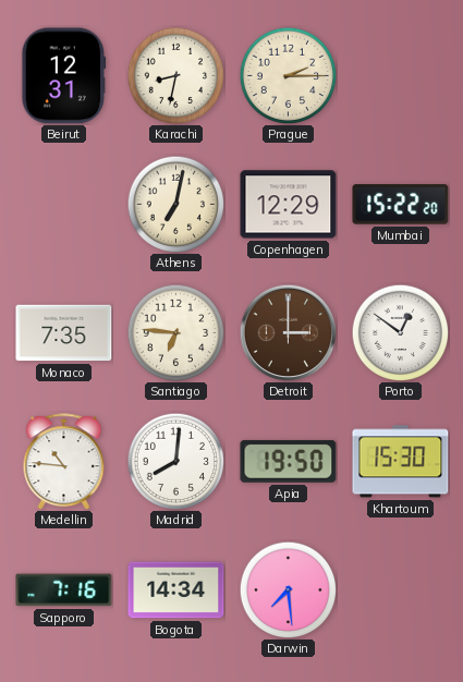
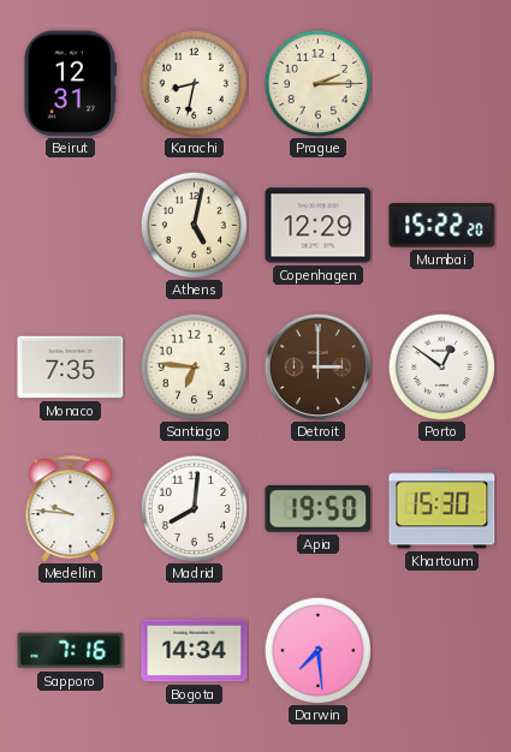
Athens: 7:02 -> 5:02 (194, 225)
Medellin: 10:46 -> 9:46 (71, 509)
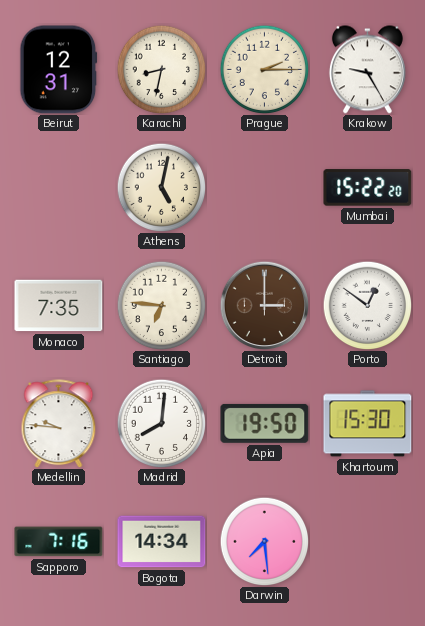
Krakow: none -> 9:25 (367, 70)
Copenhagen: 12:29 -> none (319, 226)
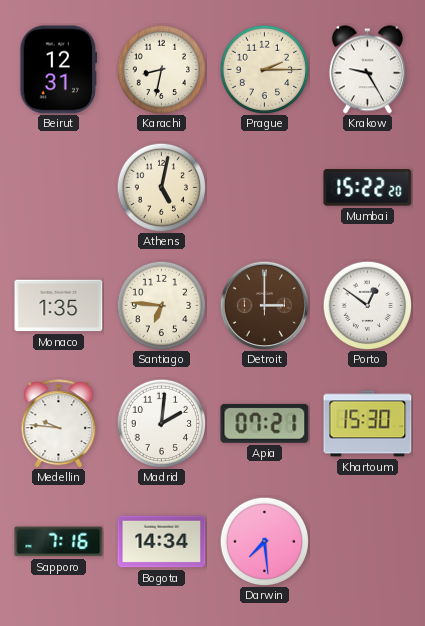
Monaco: 7:35 -> 1:35 (59, 306)
Madrid: 8:01 -> 2:01 (161, 423)
Apia: 19:50 -> 07:21 (265, 423)
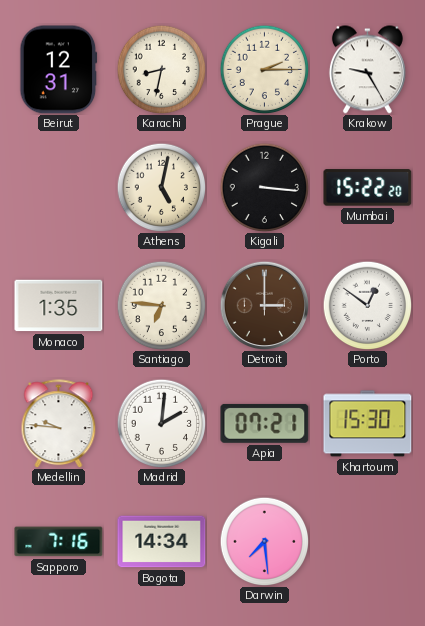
Kigali: none -> 3:16 (264, 187)
